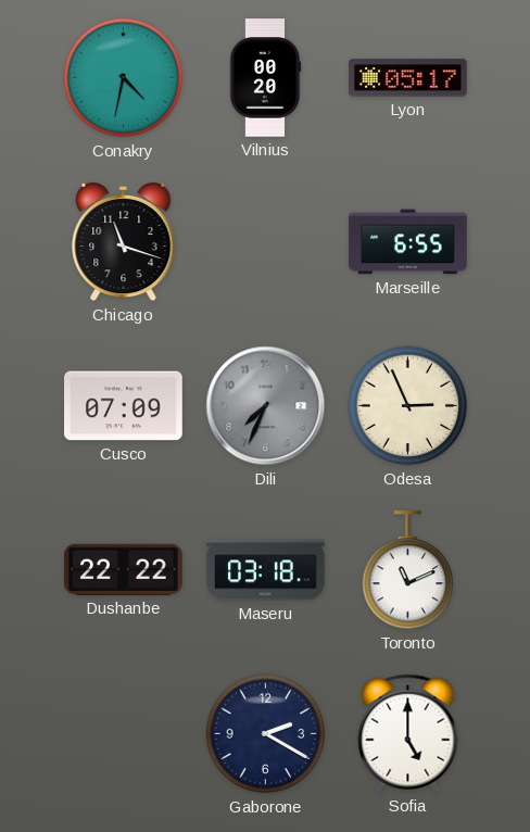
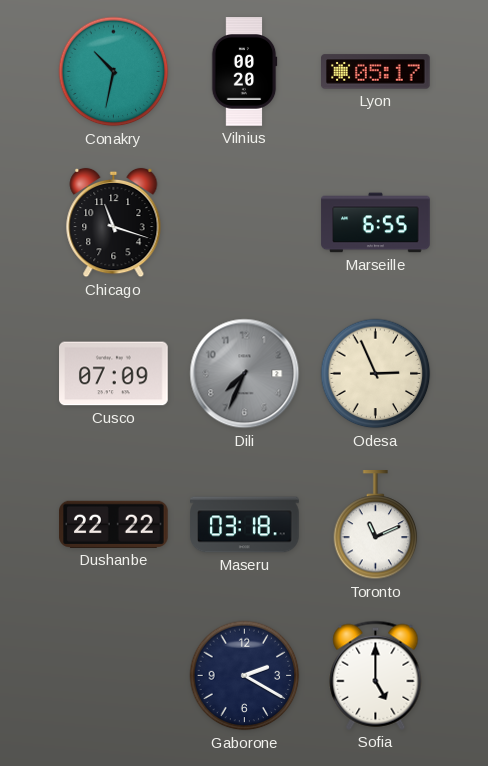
Conakry: 4:32 -> 10:32 (114, 72)
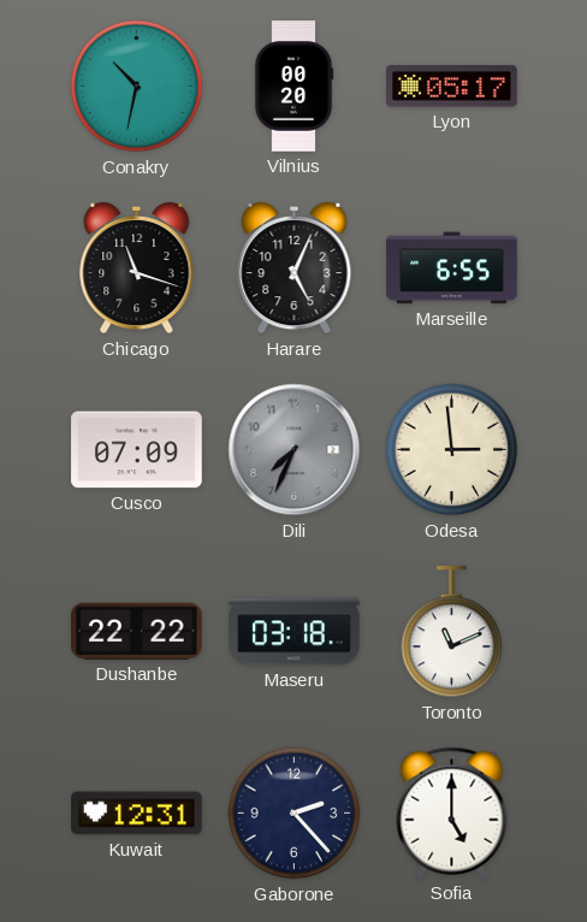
Harare: none -> 5:04 (295, 268)
Odesa: 2:56 -> 2:59 (452, 450)
Kuwait: none -> 12:31 (137, 814)
Gaborone: 2:20 -> 2:23 (295, 814)
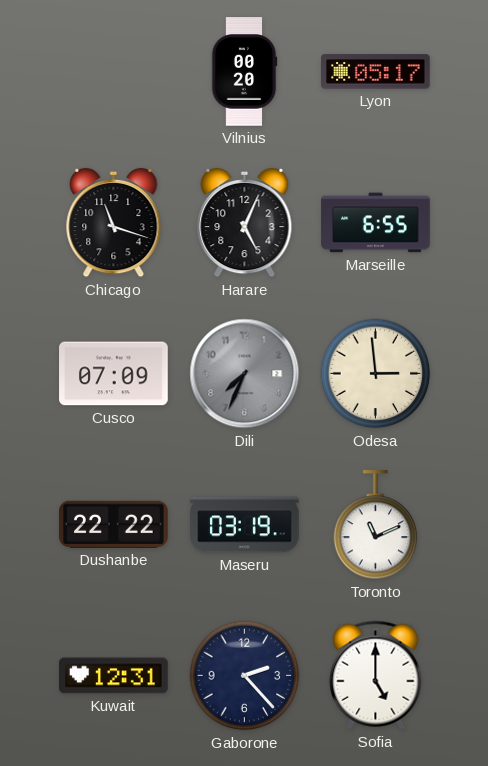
Conakry: 10:32 -> none (137, 87)
Maseru: 03:18 -> 03:19 (245, 525)
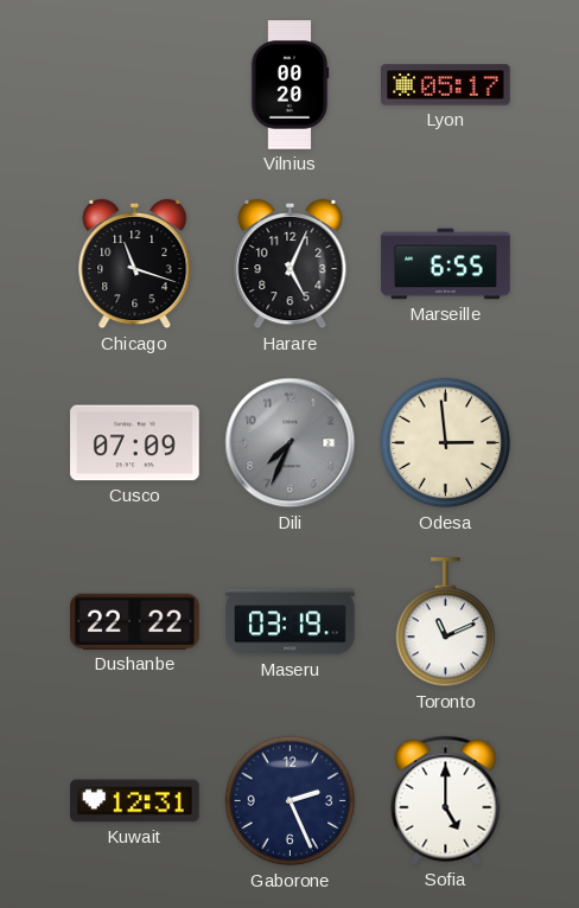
Gaborone: 2:23 -> 2:26 (291, 801)
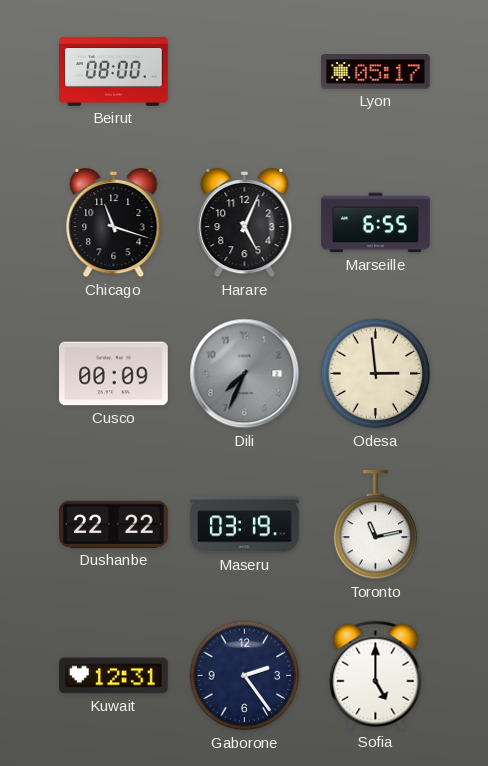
Beirut: none -> 08:00 (114, 72)
Vilnius: 00:20 -> none (289, 85)
Cusco: 07:09 -> 00:09 (114, 374)
Toronto: 11:11 -> 11:13 (376, 525)
Gaborone: 2:26 -> 2:24 (245, 676)
